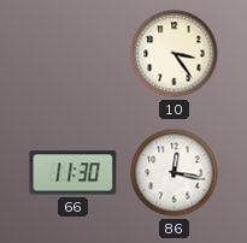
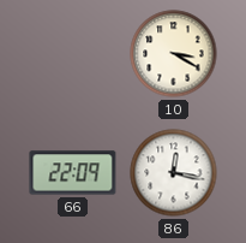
10: 3:24 -> 3:20 (174, 54)
66: 11:30 -> 22:09 (73, 173)
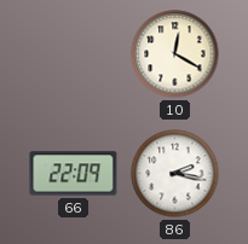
10: 3:20 -> 12:20 (175, 54)
86: 12:17 -> 2:17 (175, 174)
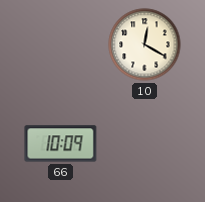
66: 22:09 -> 10:09 (61, 144)
86: 2:17 -> none (175, 174)
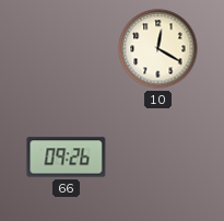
66: 10:09 -> 09:26 (67, 158)
